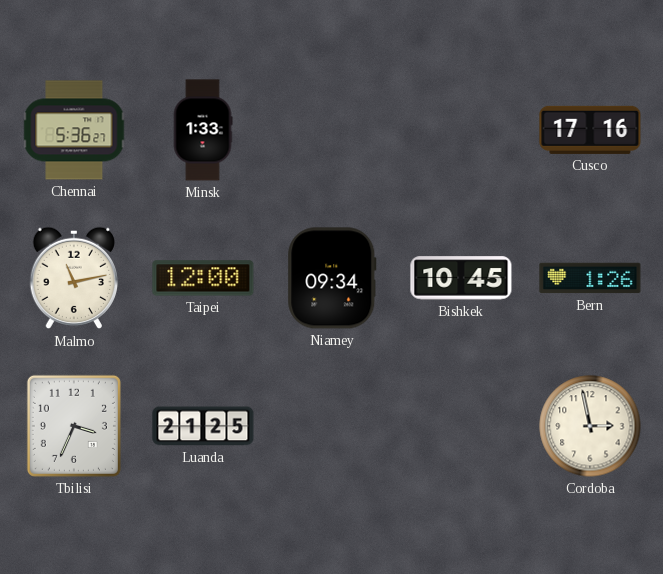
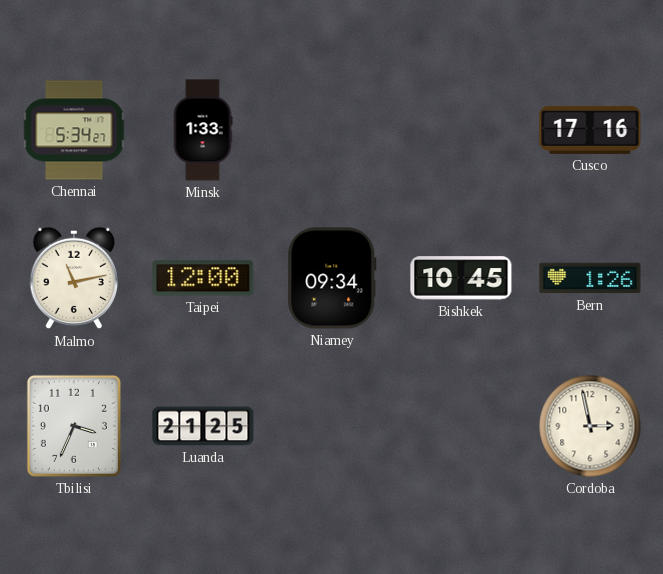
Chennai: 5:36 -> 5:34 (74, 130)
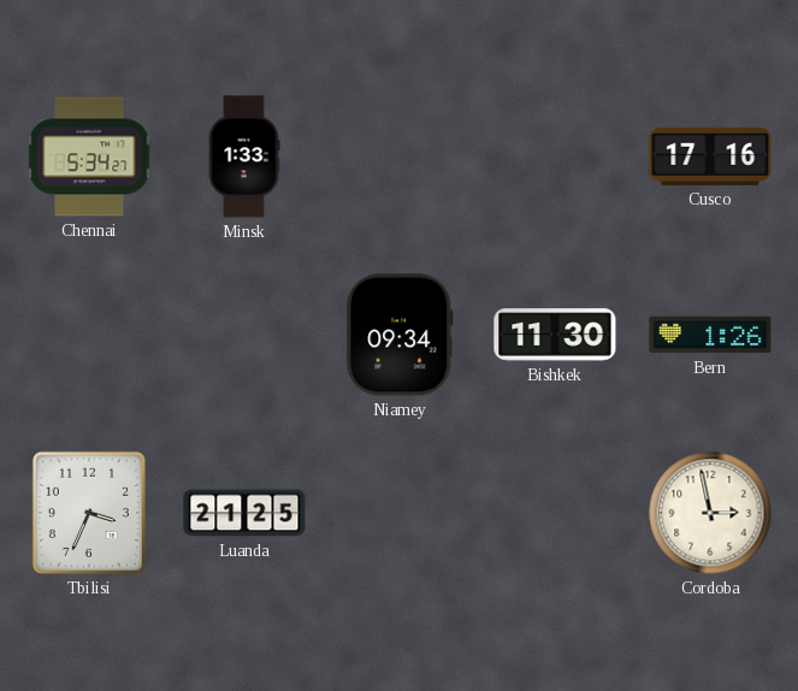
Malmo: 11:13 -> none (73, 278)
Taipei: 12:00 -> none (203, 278)
Bishkek: 10:45 -> 11:30 (555, 335)
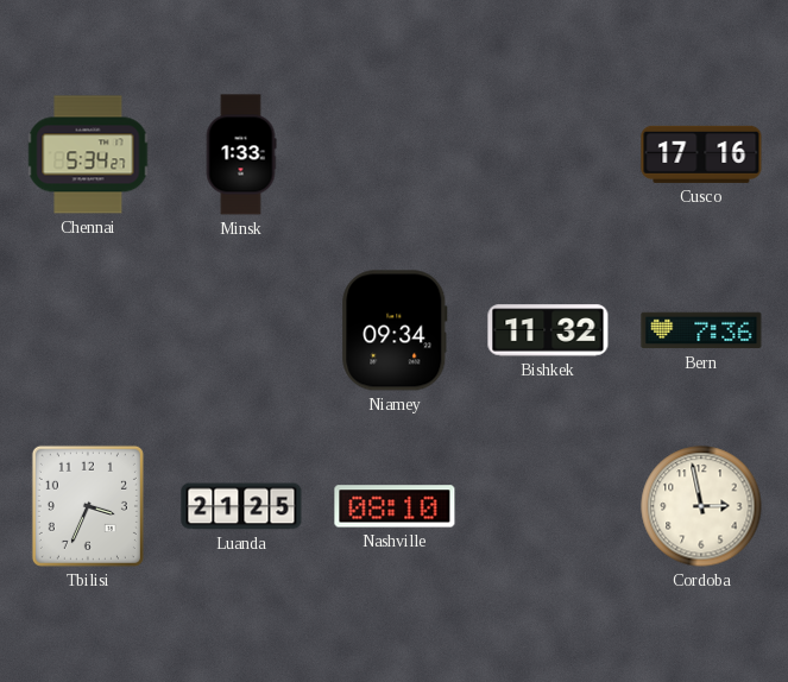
Bishkek: 11:30 -> 11:32 (548, 330)
Bern: 1:26 -> 7:36 (701, 330)
Nashville: none -> 08:10 (395, 506)
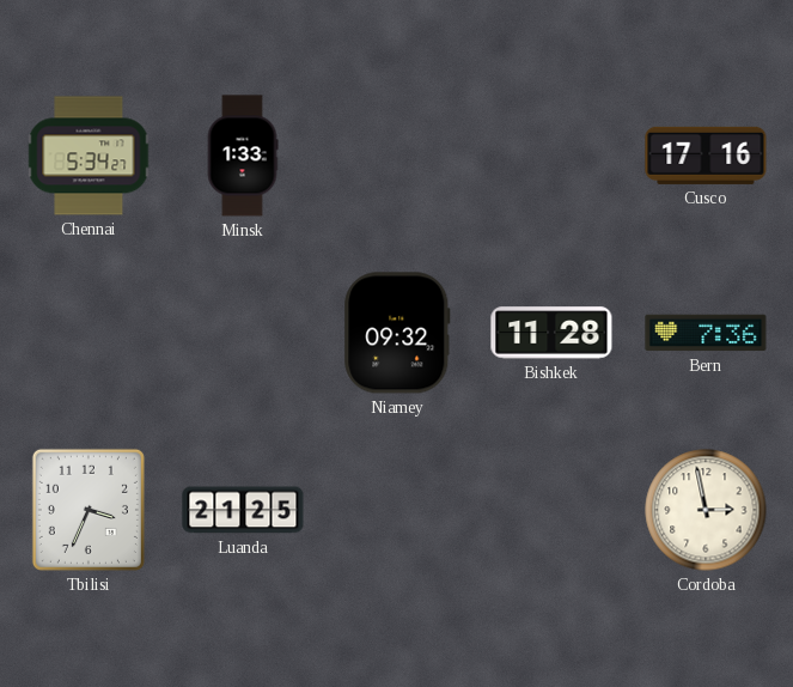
Niamey: 09:34 -> 09:32 (397, 333)
Bishkek: 11:32 -> 11:28 (551, 333)
Nashville: 08:10 -> none (395, 506)
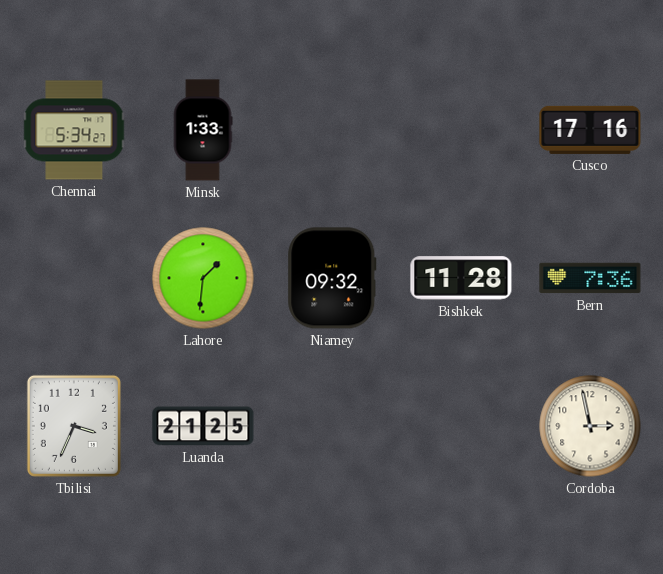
Lahore: none -> 1:31 (203, 278)
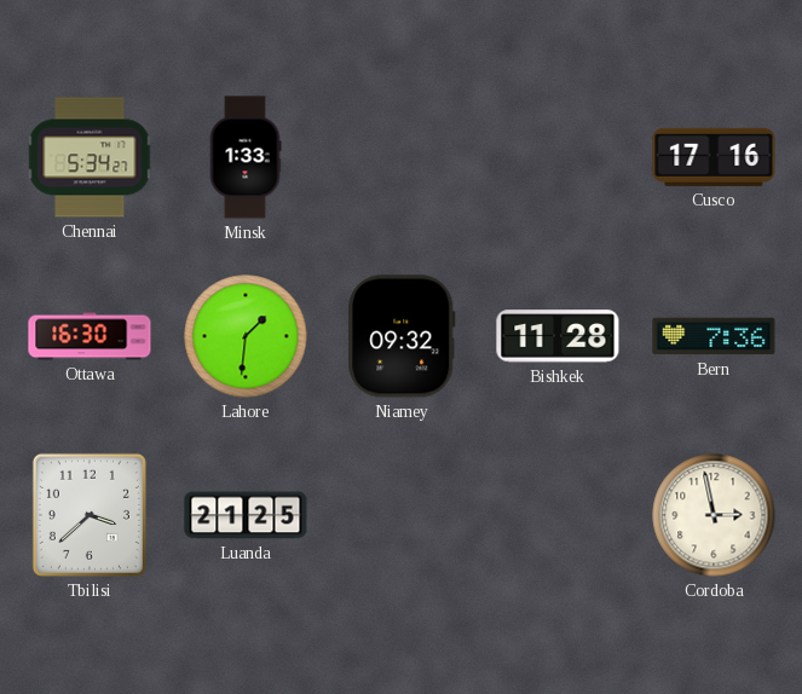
Ottawa: none -> 16:30 (90, 336)
Tbilisi: 3:34 -> 3:38 (90, 515)
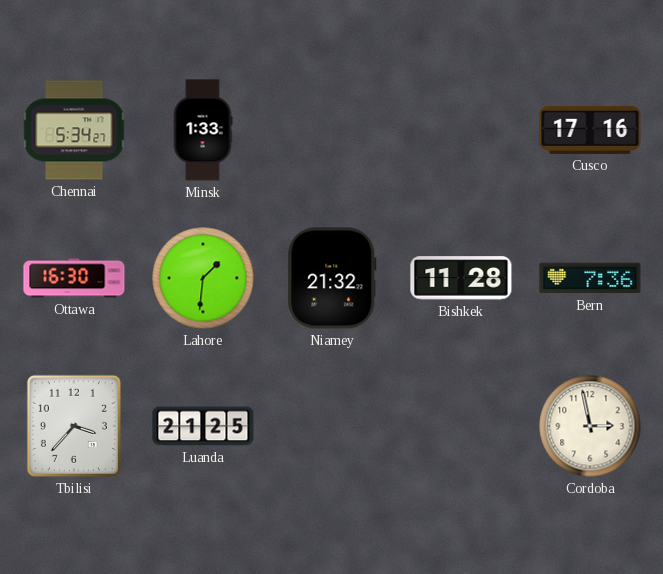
Niamey: 09:32 -> 21:32 (332, 278)
Tbilisi: 3:38 -> 3:37 (74, 426)
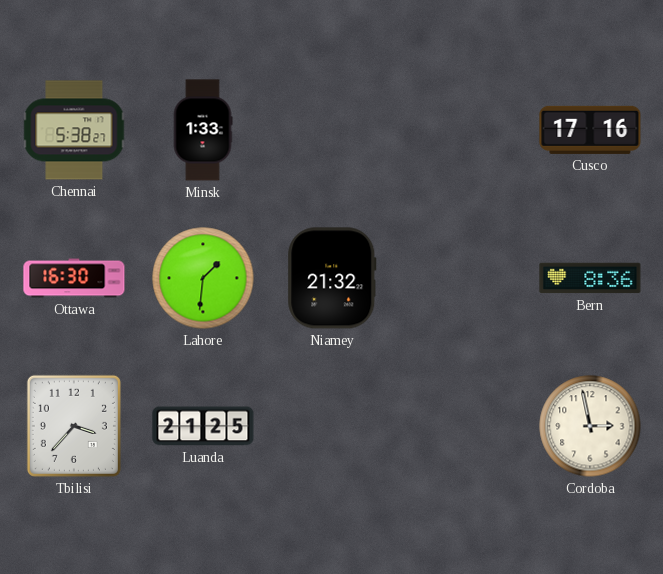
Chennai: 5:34 -> 5:38 (74, 130)
Bishkek: 11:28 -> none (461, 278)
Bern: 7:36 -> 8:36 (590, 278)
